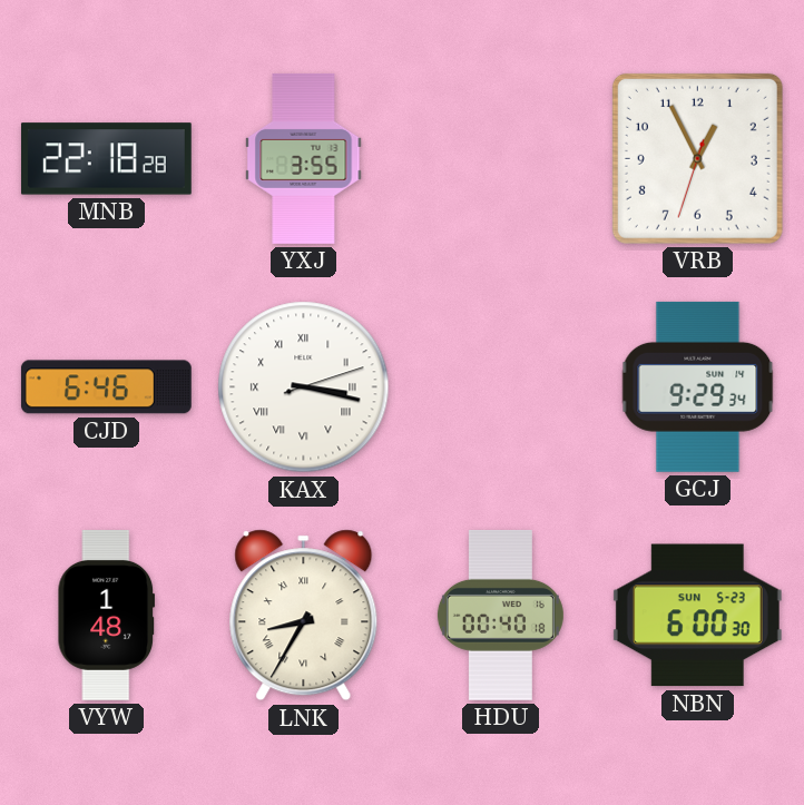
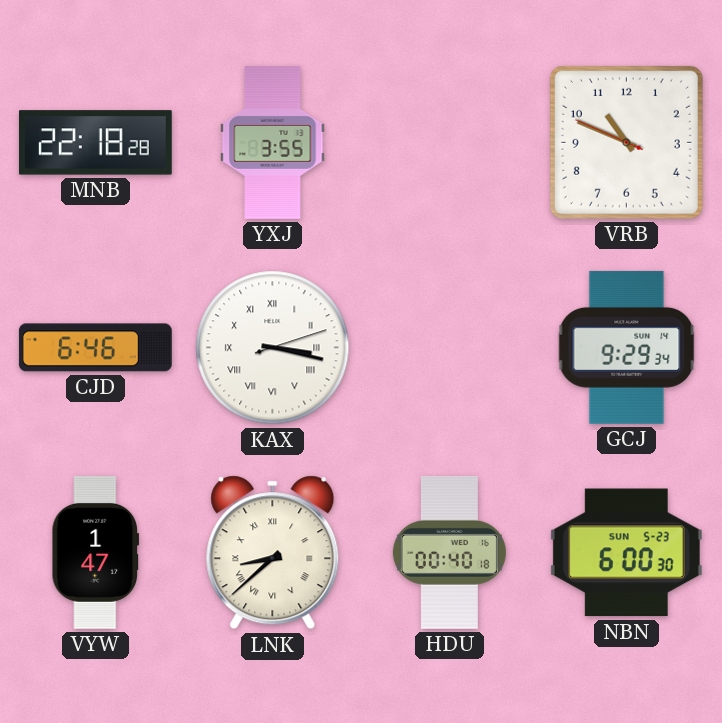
VRB: 12:55 -> 10:48 (626, 142)
VYW: 1:48 -> 1:47 (96, 552)
LNK: 8:35 -> 8:38 (273, 553)
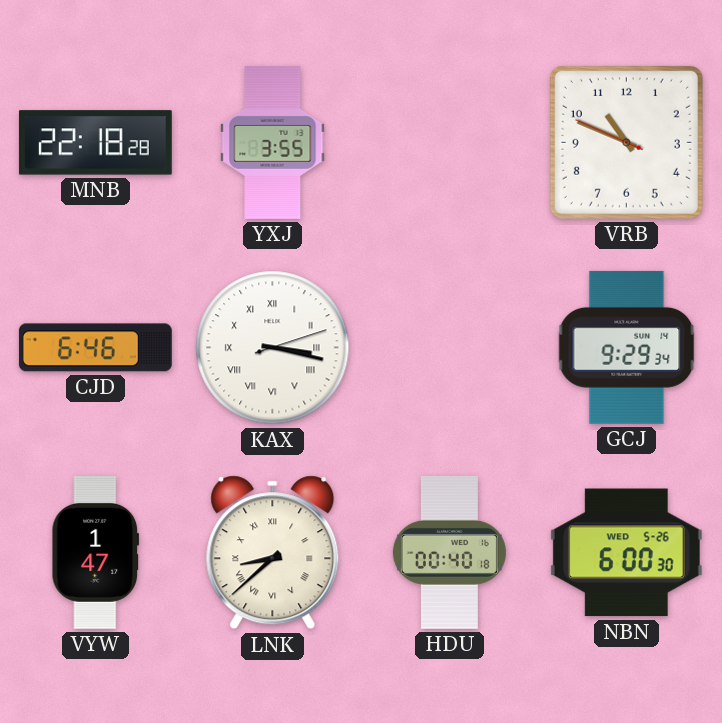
NBN date: SUN 5-23 -> WED 5-26 (626, 553)
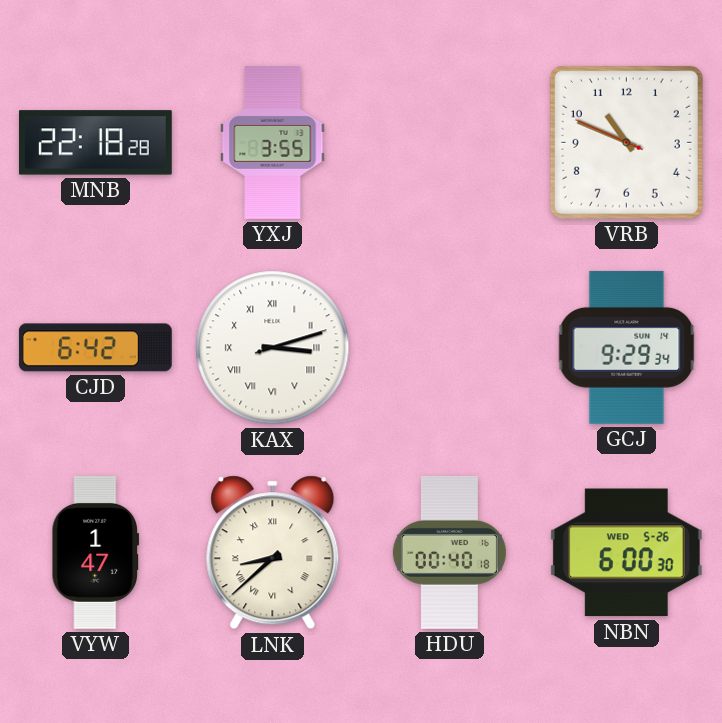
CJD: 6:46 -> 6:42 (95, 348)
KAX: 3:17 -> 3:12 (273, 348)
